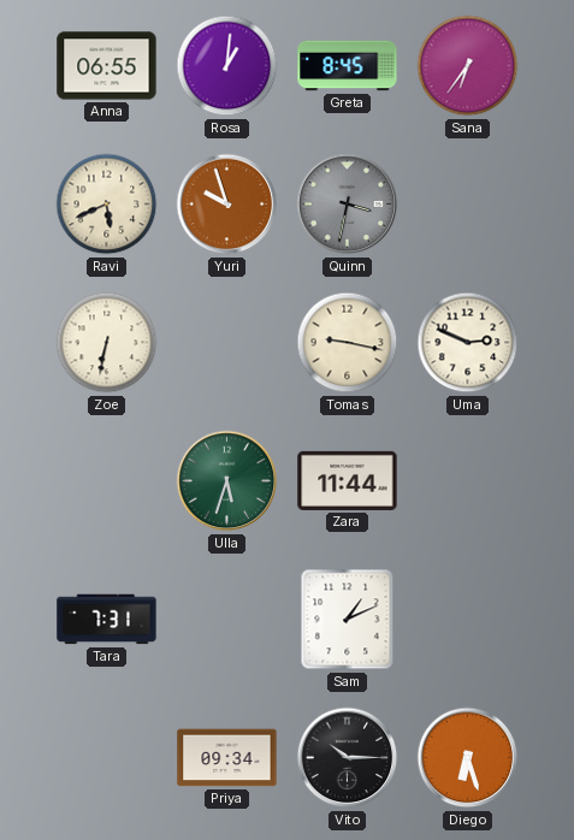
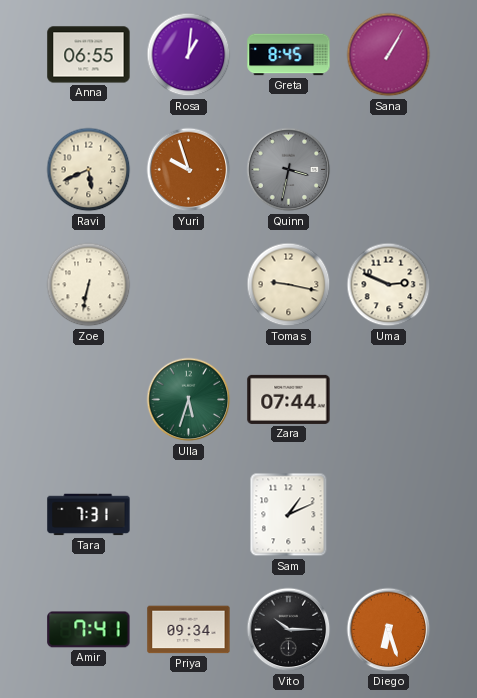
Sana: 6:36 -> 1:05 (389, 55)
Zara: 11:44 -> 07:44 (289, 399)
Amir: none -> 7:41 (89, 630)
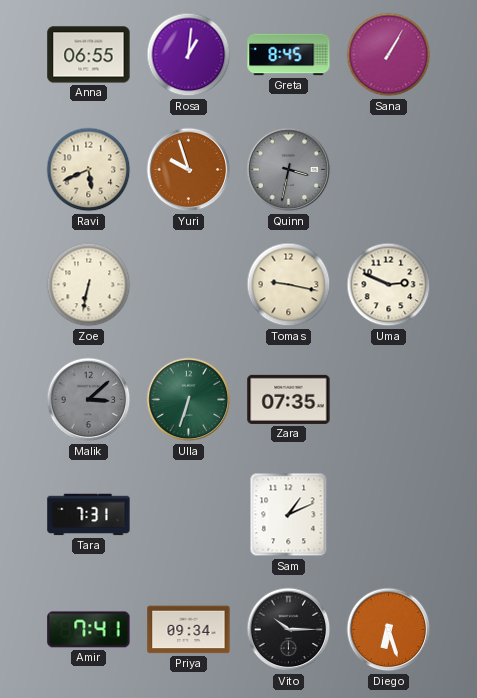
Malik: none -> 3:08 (89, 400)
Ulla: 5:33 -> 6:33 (189, 400)
Zara: 07:44 -> 07:35 (289, 399)
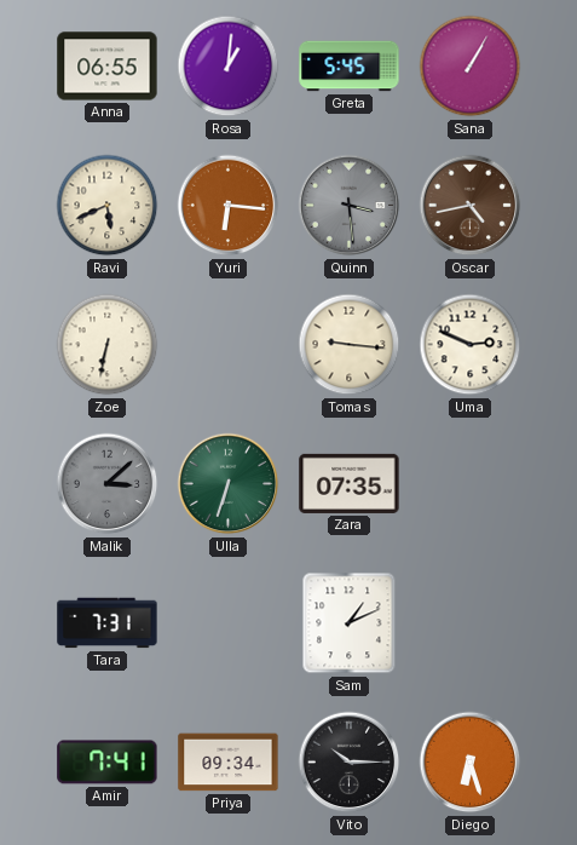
Greta: 8:45 -> 5:45 (350, 67)
Yuri: 9:57 -> 6:16 (229, 206)
Quinn: 3:32 -> 3:29 (350, 206)
Oscar: none -> 4:43 (471, 206)
Tomas: 9:17 -> 9:16 (350, 345)
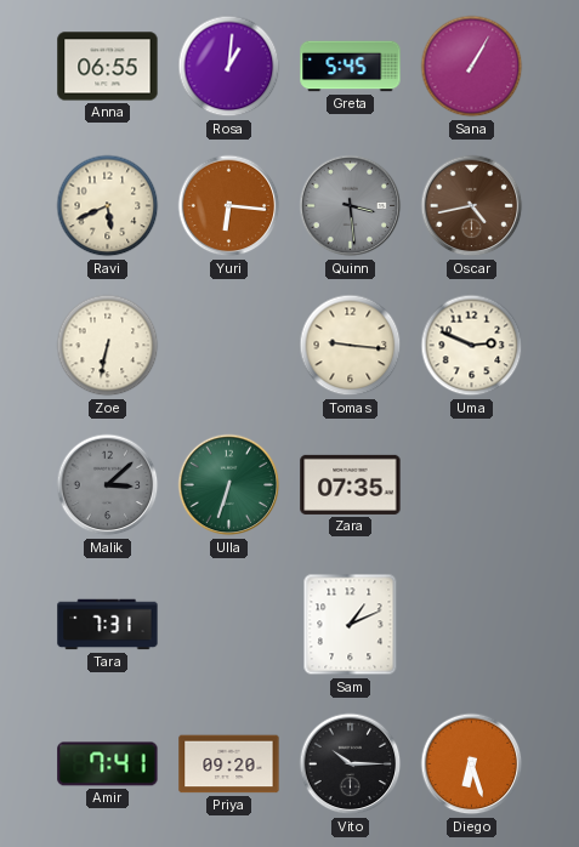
Priya: 09:34 -> 09:20 (229, 764)
